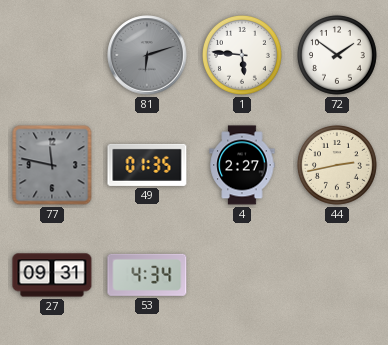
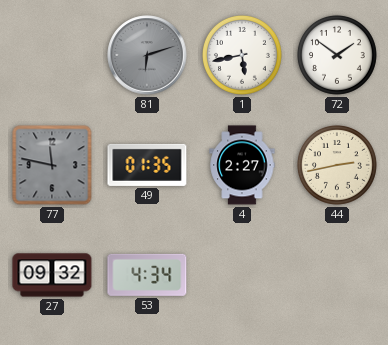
1: 5:46 -> 5:43 (242, 55)
27: 09:31 -> 09:32 (52, 275)
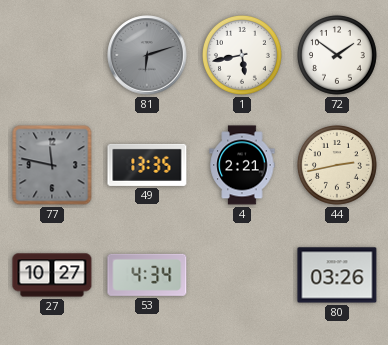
49: 01:35 -> 13:35 (147, 165)
4: 2:27 -> 2:21 (242, 165)
27: 09:32 -> 10:27 (52, 275)
80: none -> 03:26 (337, 275)
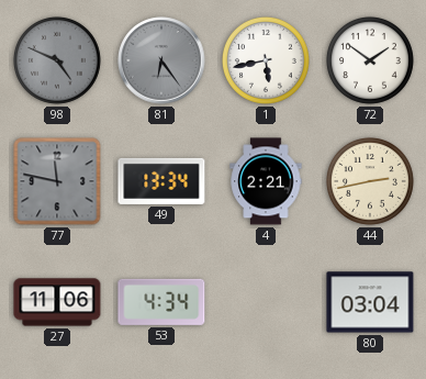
98: none -> 4:49 (57, 60)
81: 6:12 -> 6:24 (161, 60)
49: 13:35 -> 13:34 (161, 181)
27: 10:27 -> 11:06 (57, 302)
80: 03:26 -> 03:04 (370, 302)
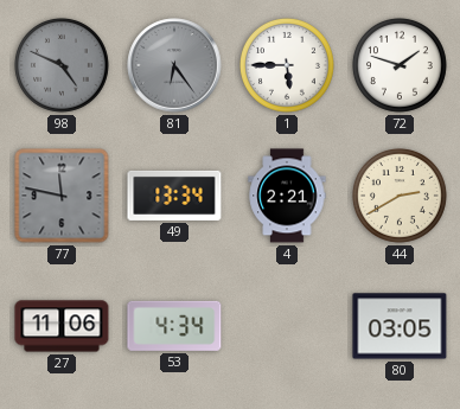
1: 5:43 -> 5:45 (287, 65)
72: 1:51 -> 1:48 (400, 65)
44: 2:43 -> 2:40 (400, 196)
80: 03:04 -> 03:05 (400, 326)
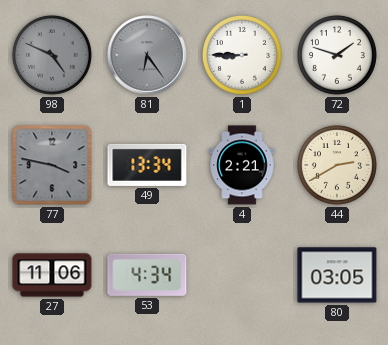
1: 5:45 -> 8:45 (242, 55)
77: 11:47 -> 3:47 (52, 165)
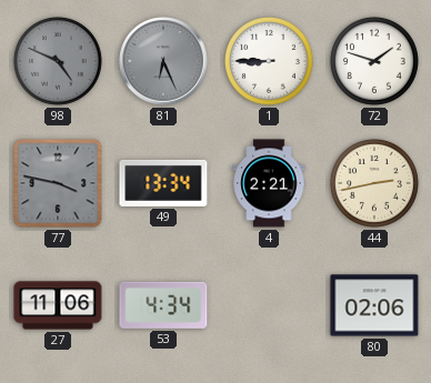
81: 6:24 -> 6:26 (163, 61)
44: 2:40 -> 2:43 (374, 183)
80: 03:05 -> 02:06 (374, 305)
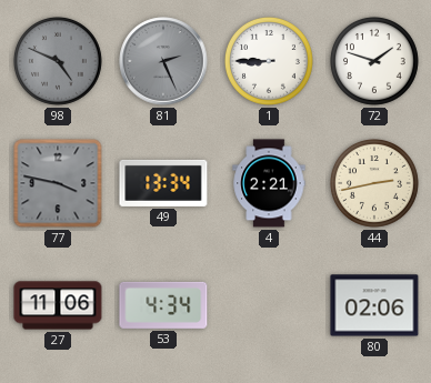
81: 6:26 -> 2:26 (163, 61)
